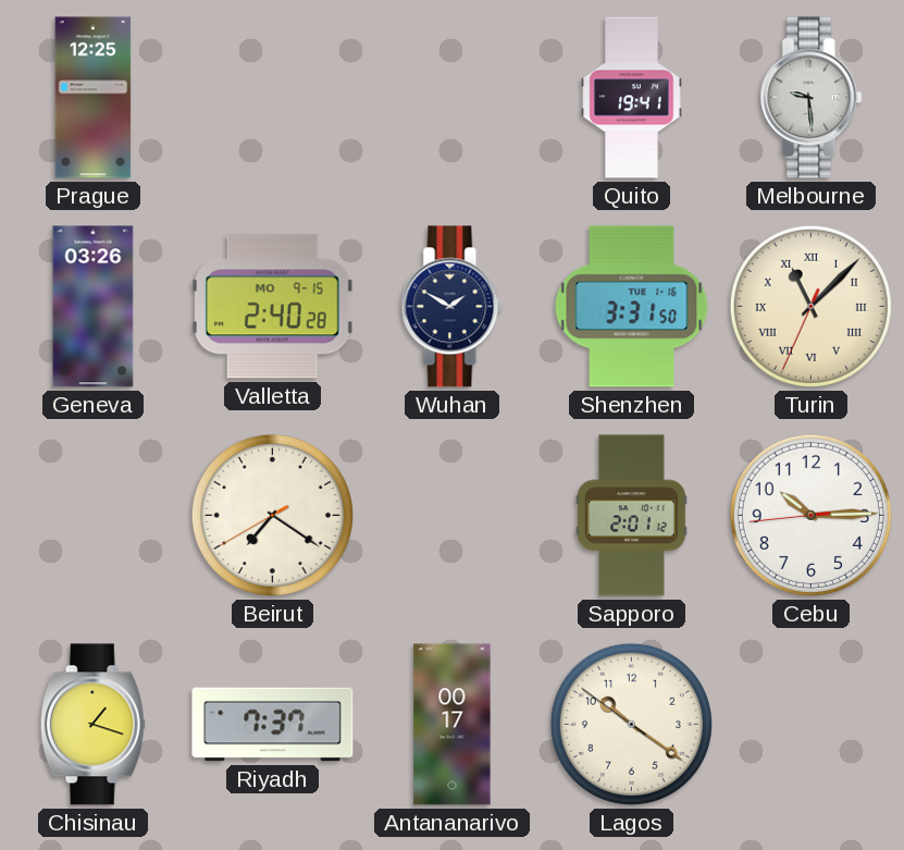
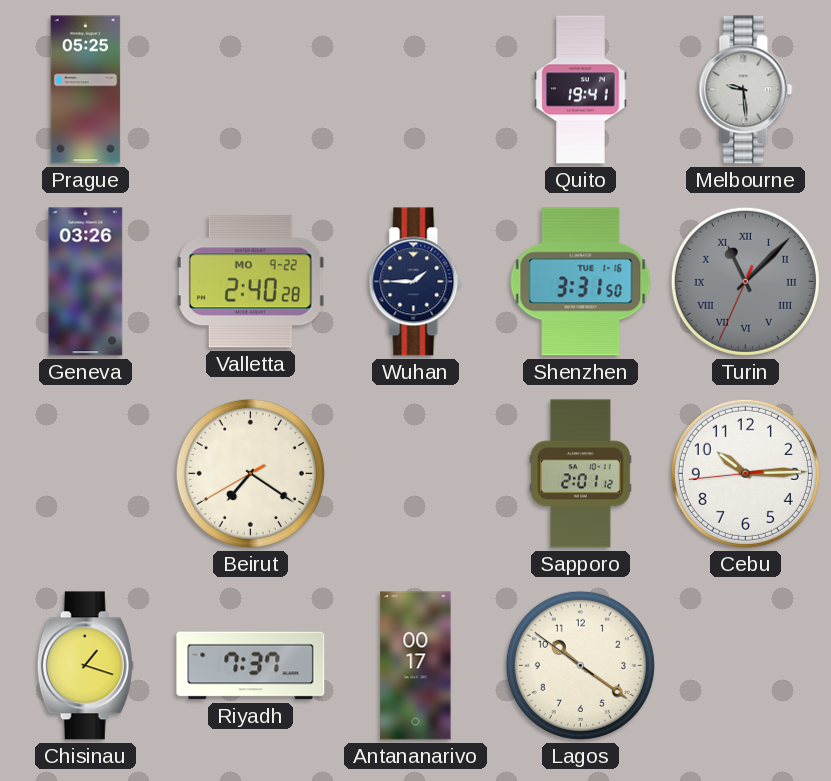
Prague: 12:25 -> 05:25 (86, 90)
Valletta date: MO 9-15 -> MO 9-22 (251, 282)
Wuhan: 1:50 -> 1:45 (416, 282)
Turin dial: cream -> grey (745, 281)
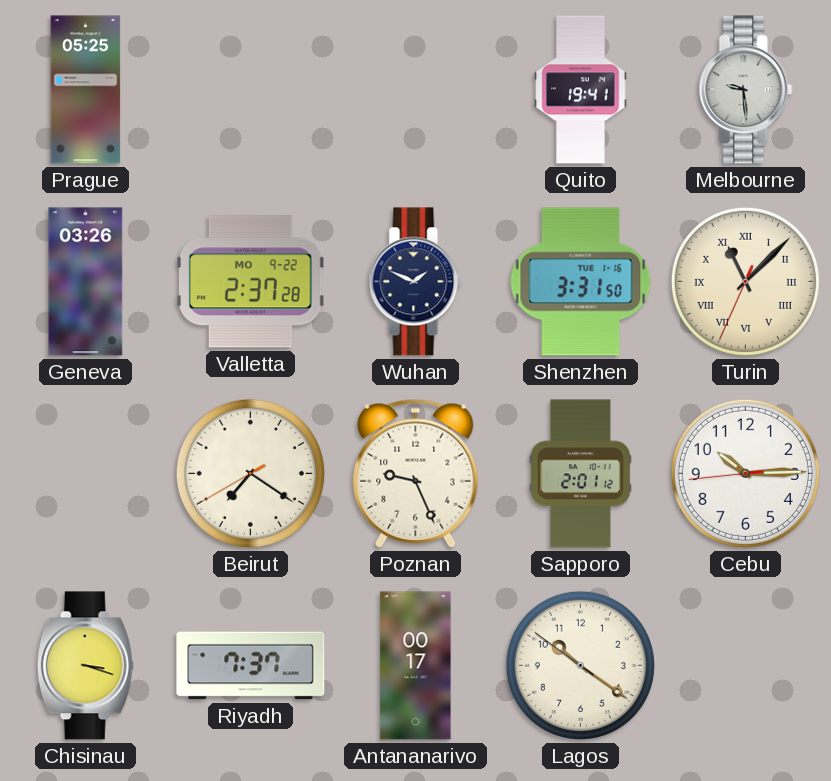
Valletta: 2:40 -> 2:37 (251, 282)
Wuhan: 1:45 -> 1:49 (416, 282)
Turin dial: grey -> cream (745, 281)
Poznan: none -> 9:26 (416, 473)
Chisinau: 1:18 -> 3:18 (85, 666)
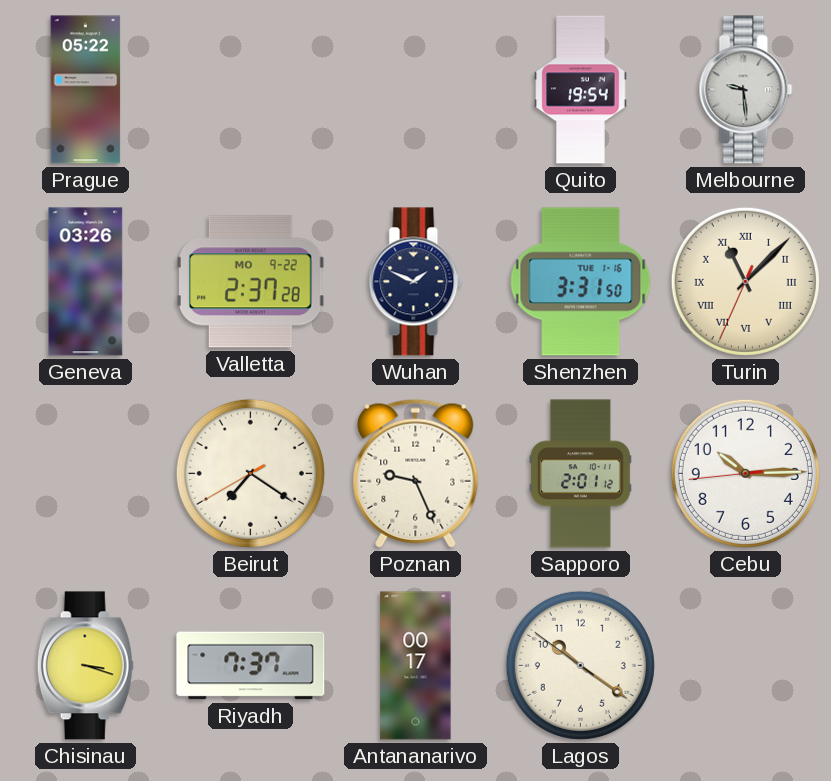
Prague: 05:25 -> 05:22 (86, 90)
Quito: 19:41 -> 19:54 (581, 90)
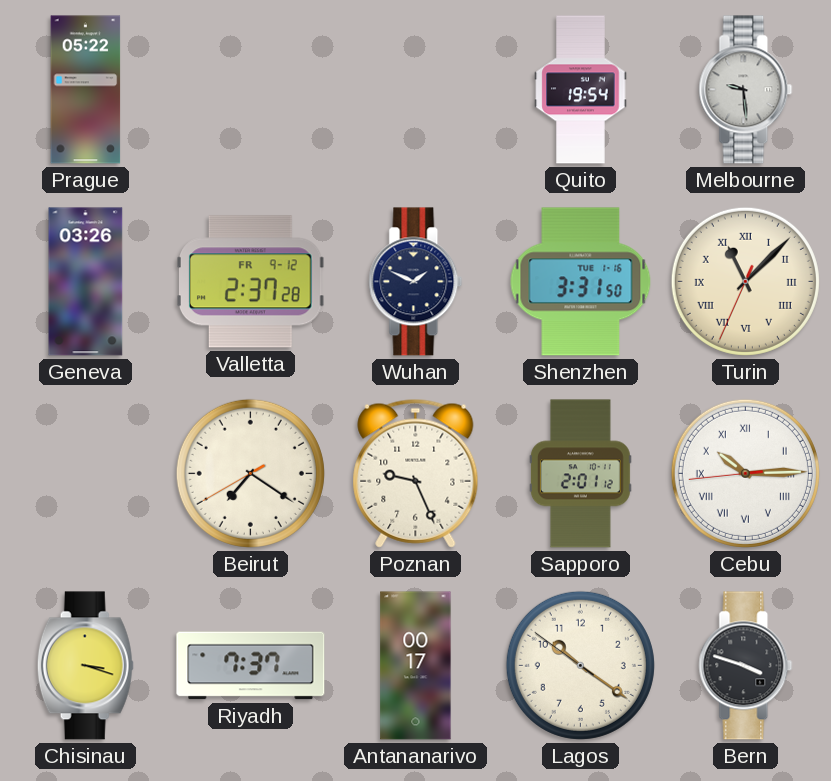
Valletta date: MO 9-22 -> FR 9-12 (251, 282)
Cebu numerals: Arabic -> Roman (745, 473)
Bern: none -> 3:48 (746, 666)
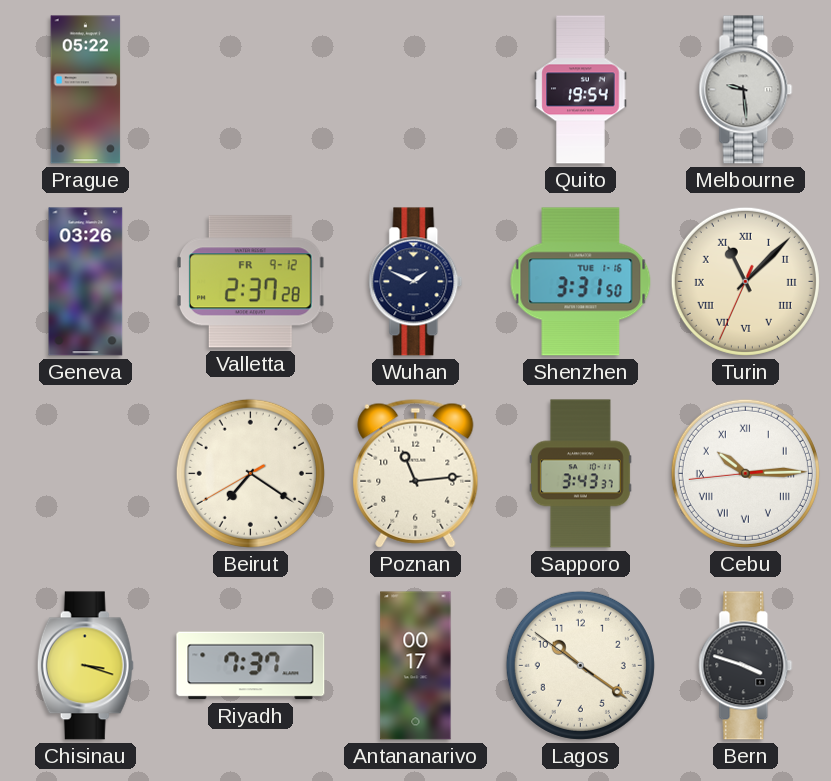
Poznan: 9:26 -> 11:14 (416, 473)
Sapporo: 2:01 -> 3:43 (580, 474)
